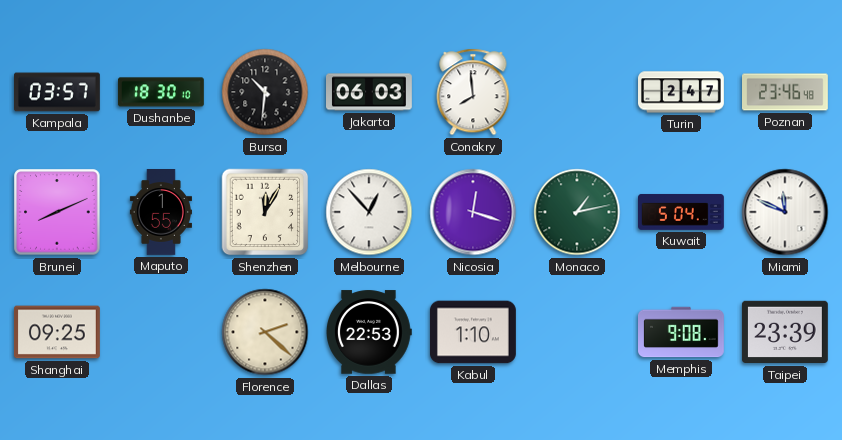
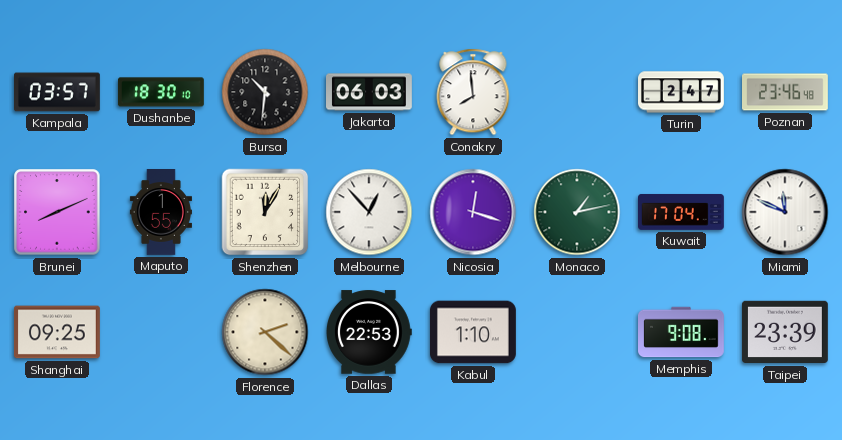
Kuwait: 5:04 -> 17:04 (682, 212)
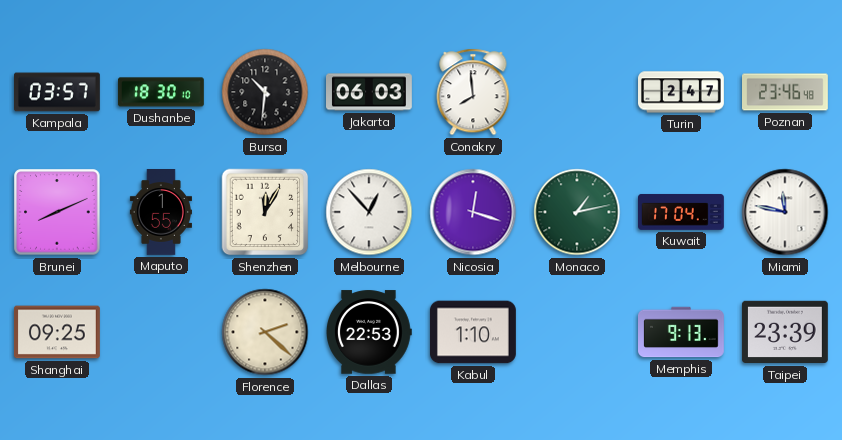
Miami: 11:49 -> 11:47 (785, 212)
Memphis: 9:08 -> 9:13 (682, 332)
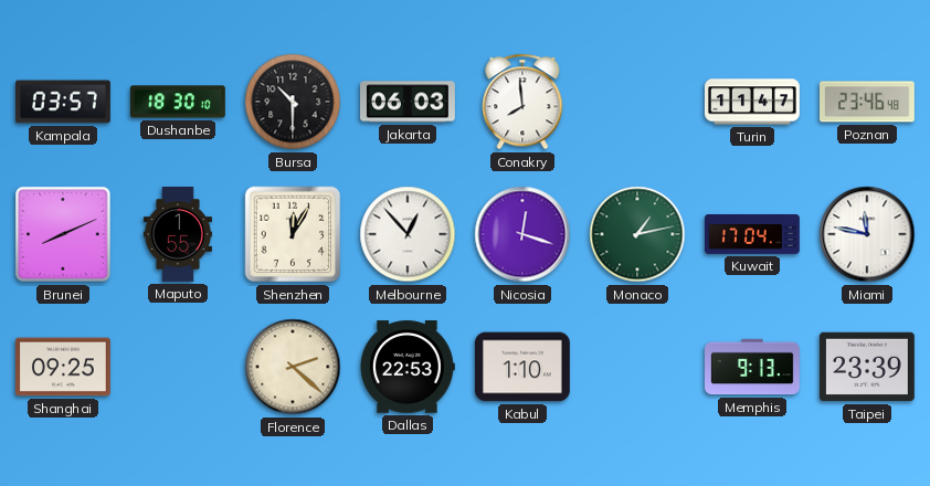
Bursa: 10:31 -> 10:30 (293, 102)
Turin: 2:47 -> 11:47 (753, 102)
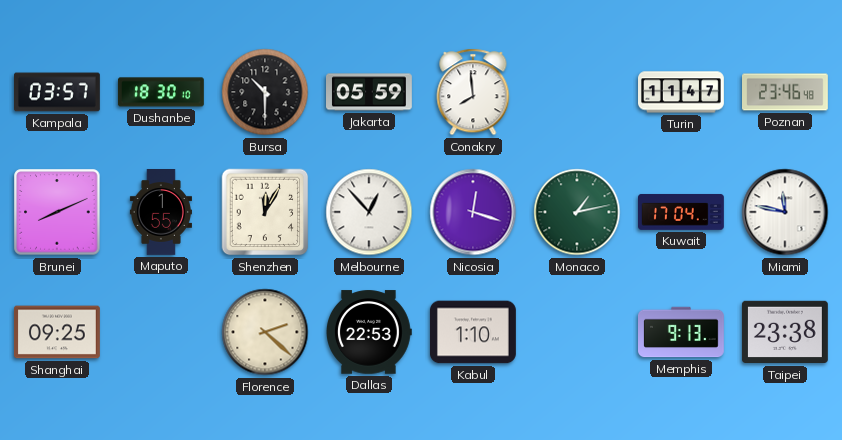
Jakarta: 06:03 -> 05:59 (370, 92)
Taipei: 23:39 -> 23:38 (785, 332)
